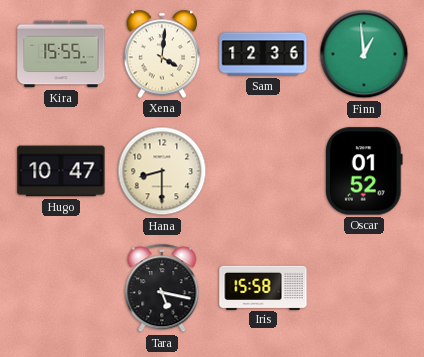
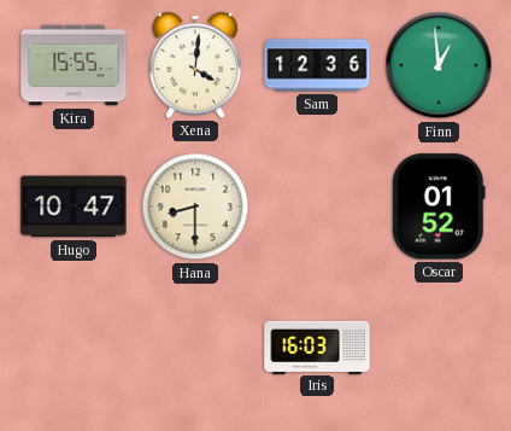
Tara: 5:17 -> none (162, 289)
Iris: 15:58 -> 16:03 (317, 346)
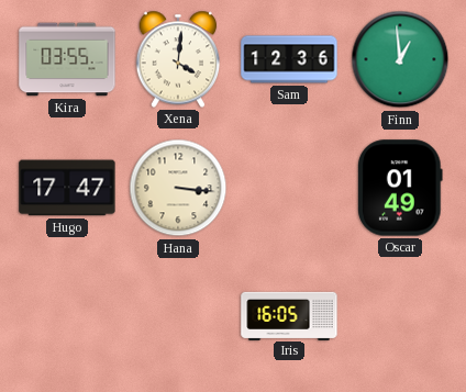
Kira: 15:55 -> 03:55 (67, 59)
Hugo: 10:47 -> 17:47 (67, 188)
Hana: 8:30 -> 3:16 (178, 188)
Oscar: 01:52 -> 01:49 (400, 188)
Iris: 16:03 -> 16:05 (289, 315)
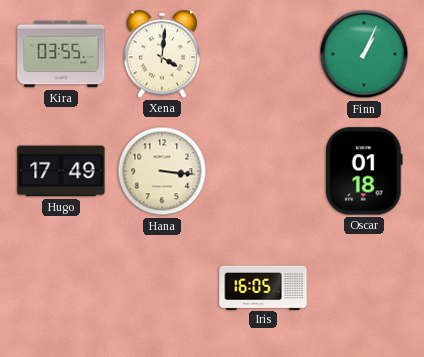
Sam: 12:36 -> none (289, 59)
Finn: 12:59 -> 1:04 (364, 54)
Hugo: 17:47 -> 17:49 (61, 171)
Oscar: 01:49 -> 01:18 (364, 171)
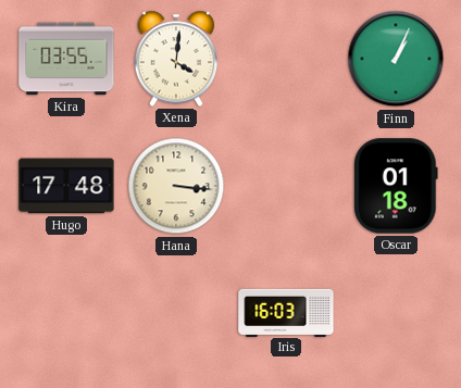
Hugo: 17:49 -> 17:48 (66, 186)
Iris: 16:05 -> 16:03 (286, 312)
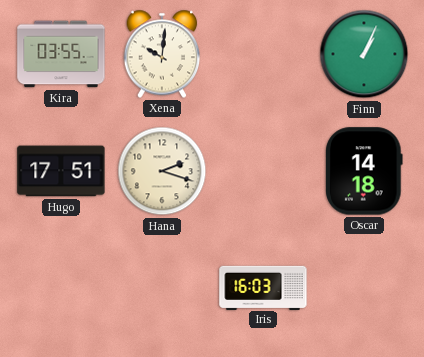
Xena: 4:01 -> 10:01 (162, 54)
Hugo: 17:48 -> 17:51 (61, 171)
Hana: 3:16 -> 2:18 (162, 171)
Oscar: 01:18 -> 14:18 (364, 171)
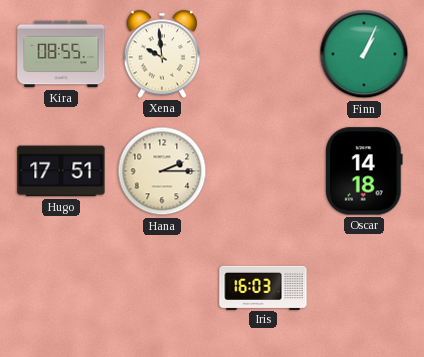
Kira: 03:55 -> 08:55 (61, 54)
Xena: 10:01 -> 9:59 (162, 54)
Hana: 2:18 -> 2:15 (162, 171)
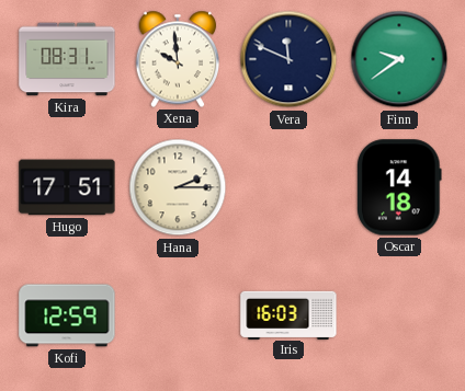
Kira: 08:55 -> 08:31 (67, 59)
Vera: none -> 11:49 (288, 59)
Finn: 1:04 -> 9:39 (399, 59)
Kofi: none -> 12:59 (67, 315)
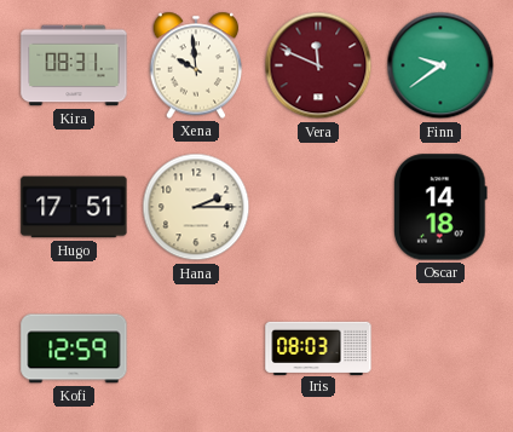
Vera dial: navy -> burgundy (318, 65)
Iris: 16:03 -> 08:03 (318, 347)
